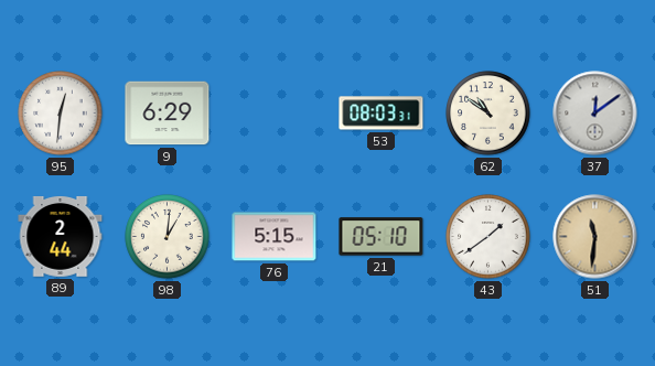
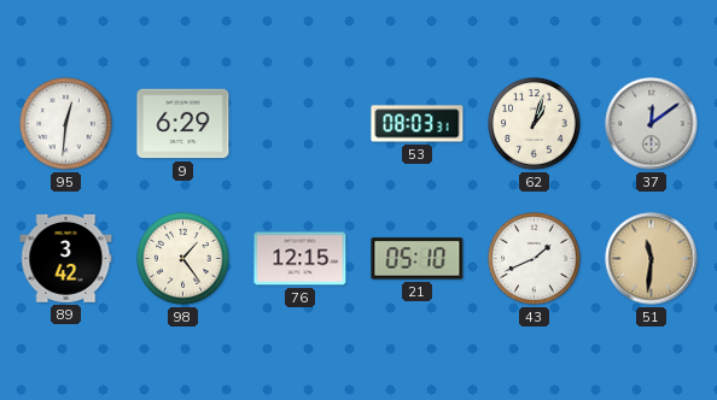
62: 10:51 -> 1:03 (535, 124)
89: 2:44 -> 3:42 (66, 259)
98: 1:01 -> 1:24 (183, 259)
76: 5:15 -> 12:15 (301, 259)
43: 1:39 -> 1:41 (535, 259)
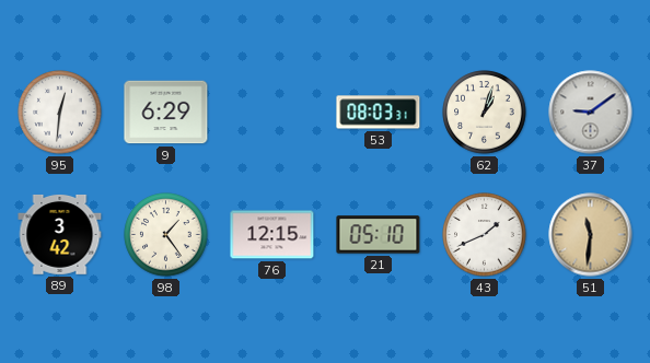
37: 12:09 -> 9:09 (591, 113)
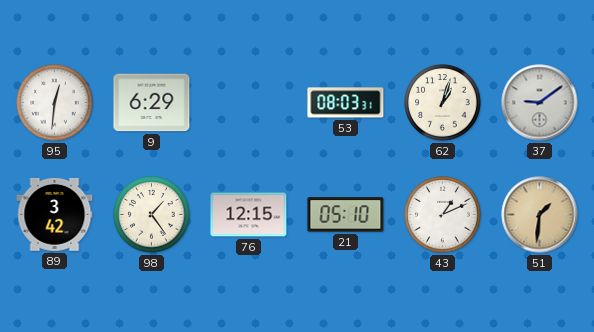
43: 1:41 -> 1:11 (443, 215)
51: 11:31 -> 1:31 (540, 215)
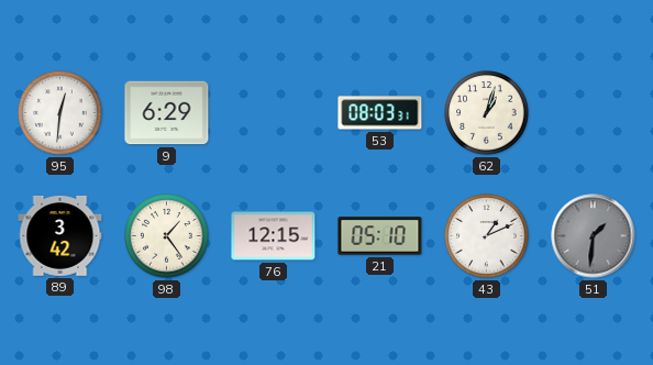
37: 9:09 -> none (540, 103)
51 dial: champagne -> grey (594, 236)
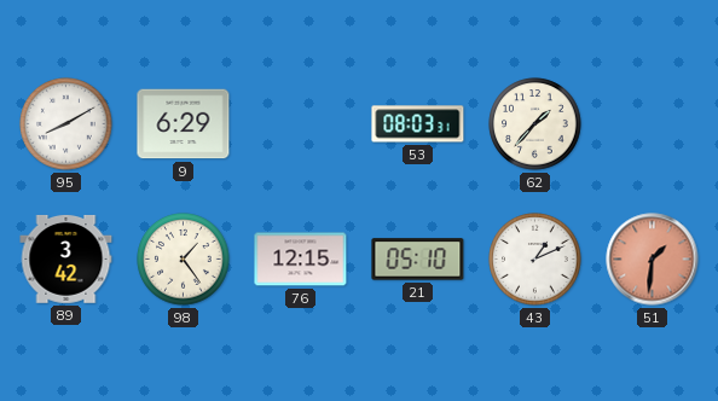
95: 12:31 -> 8:10 (66, 124)
62: 1:03 -> 1:37 (535, 124)
51 dial: grey -> salmon (653, 260)
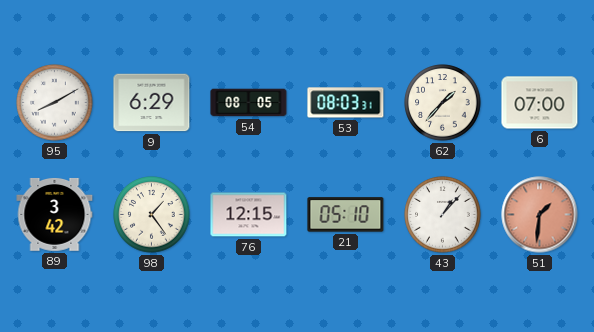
54: none -> 08:05 (249, 103)
6: none -> 07:00 (540, 103)
43: 1:11 -> 1:07 (443, 215)
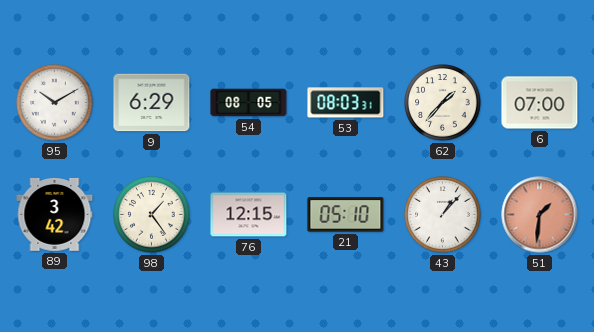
95: 8:10 -> 10:10 (55, 103)
